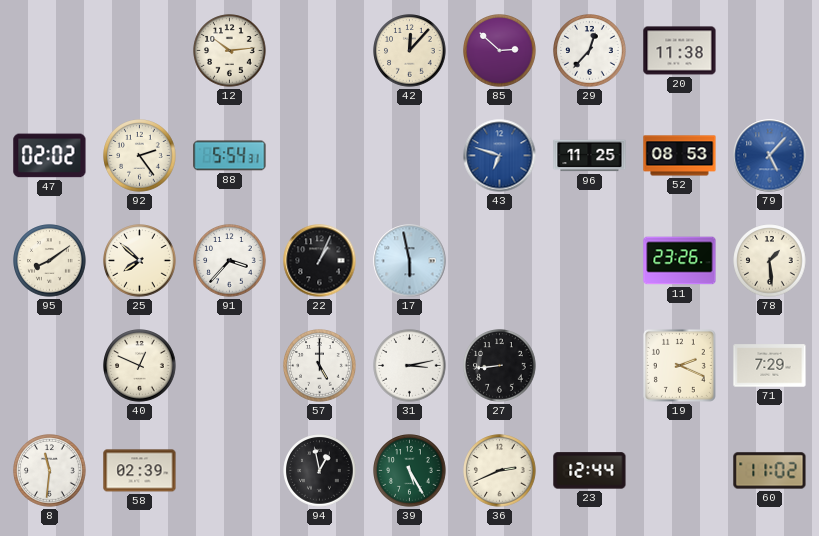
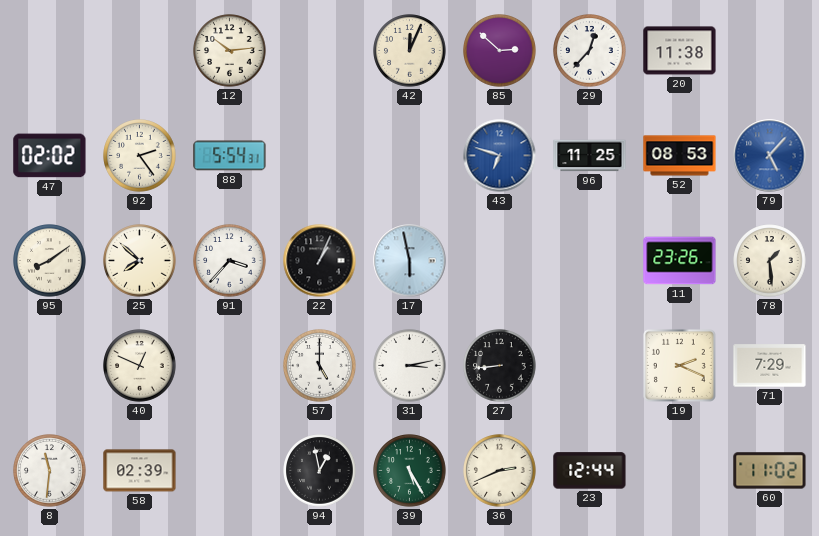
42: 12:07 -> 12:04 (410, 51)
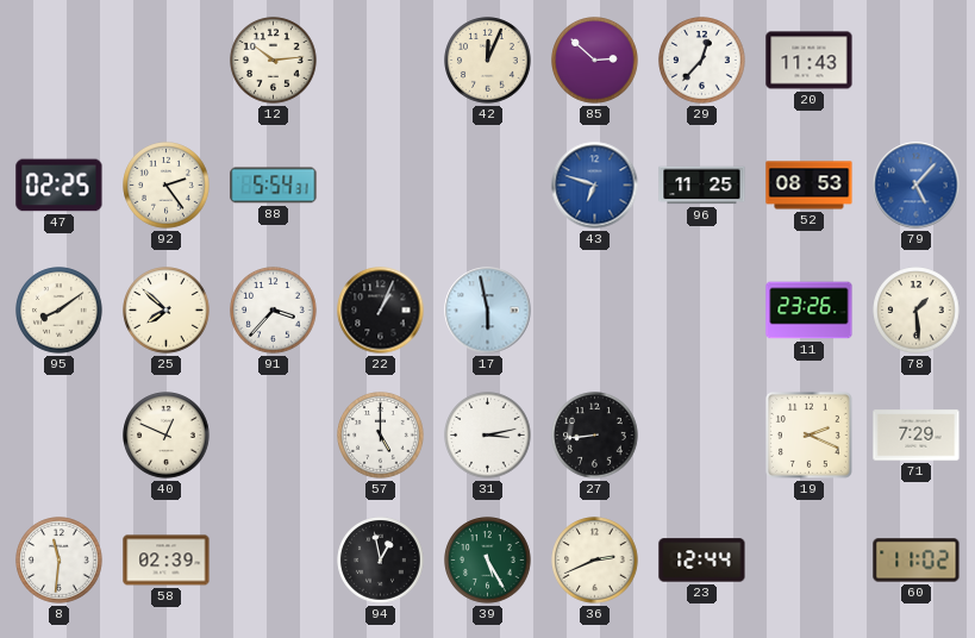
20: 11:38 -> 11:43 (810, 61)
47: 02:02 -> 02:25 (60, 186)
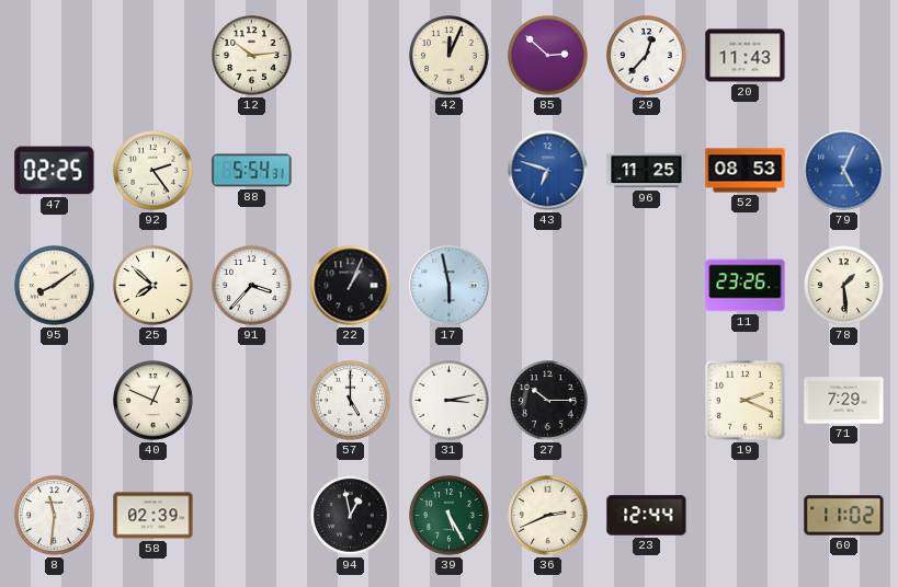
79: 5:07 -> 5:04 (844, 171)
27: 8:44 -> 10:15 (548, 401)
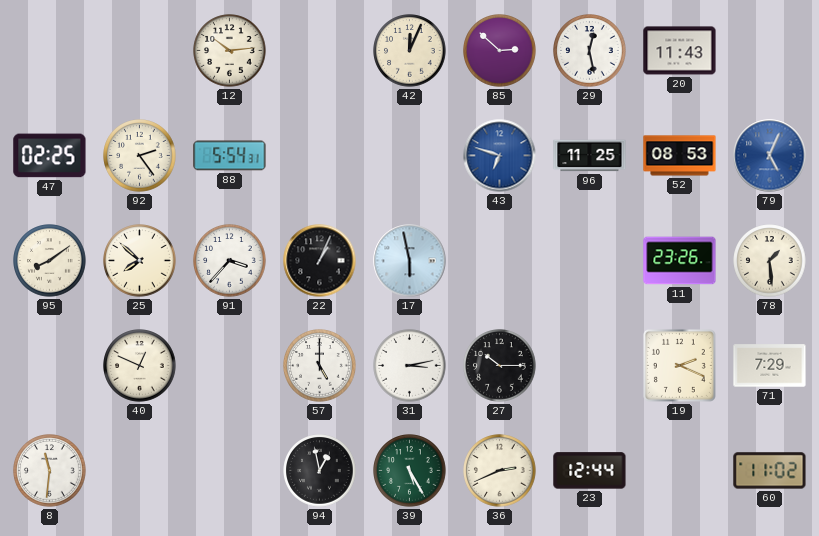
29: 12:37 -> 12:28 (590, 51)
58: 02:39 -> none (154, 516)
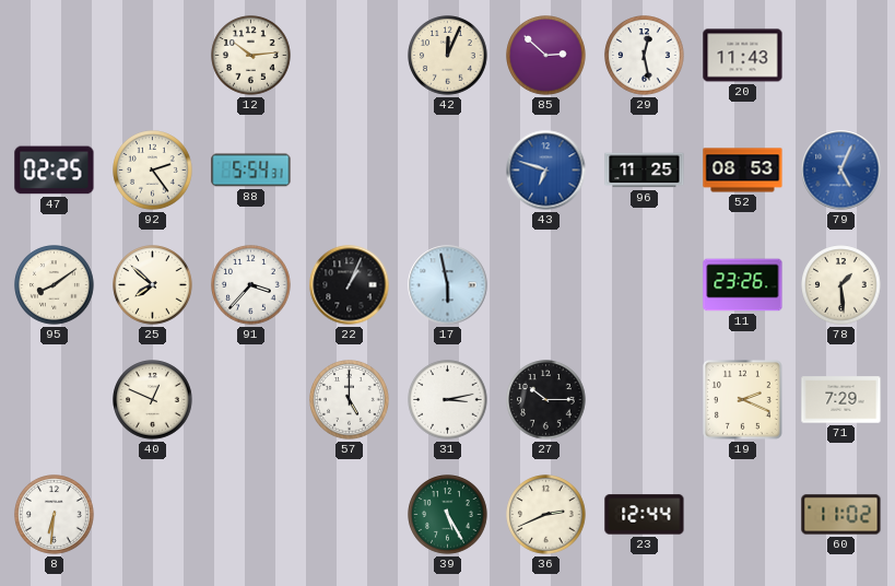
8: 11:31 -> 6:31 (55, 515)
94: 12:58 -> none (320, 471)
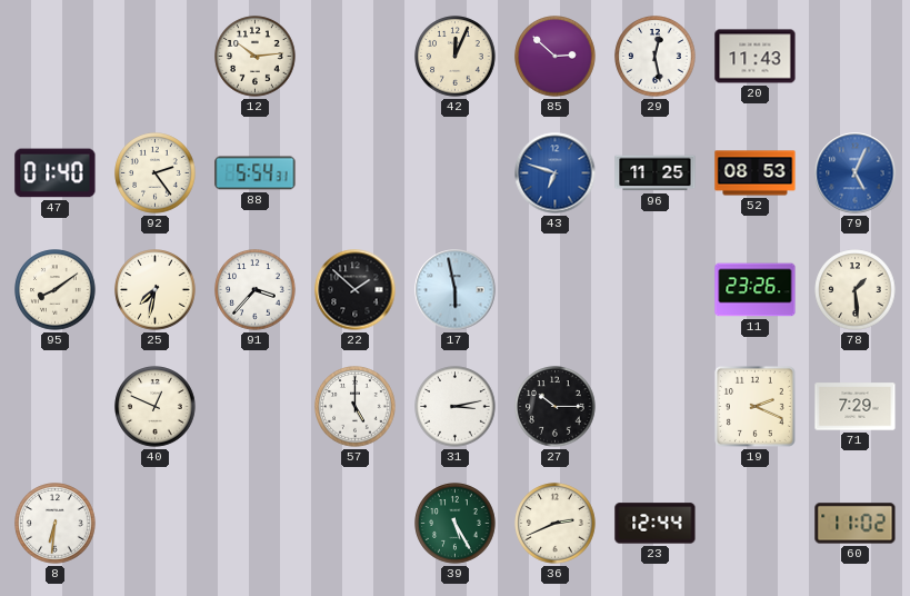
47: 02:25 -> 01:40 (56, 173)
25: 7:52 -> 7:32 (156, 290)
22: 1:04 -> 1:52 (356, 290)
